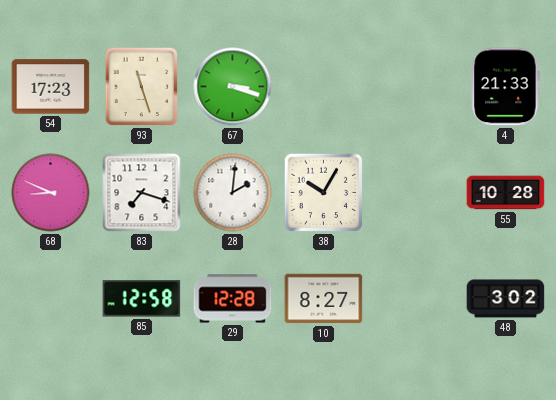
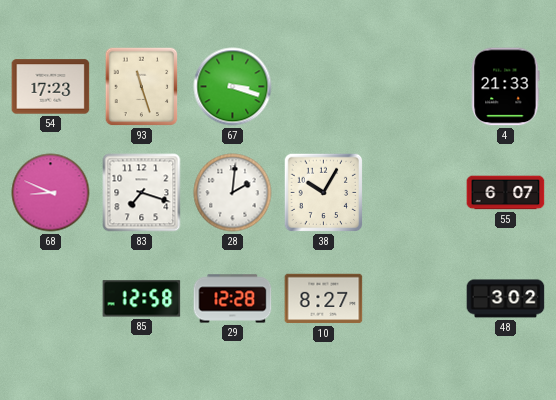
55: 10:28 -> 6:07 (506, 193)
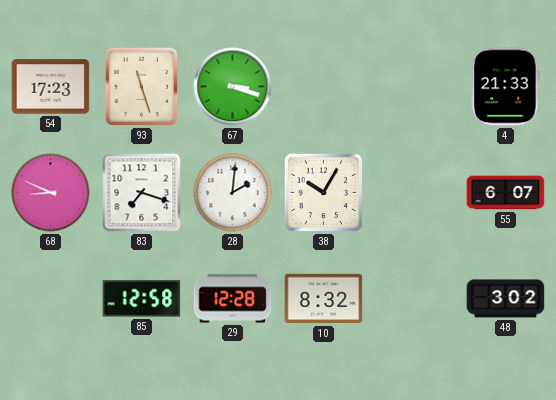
10: 8:27 -> 8:32 (324, 299)
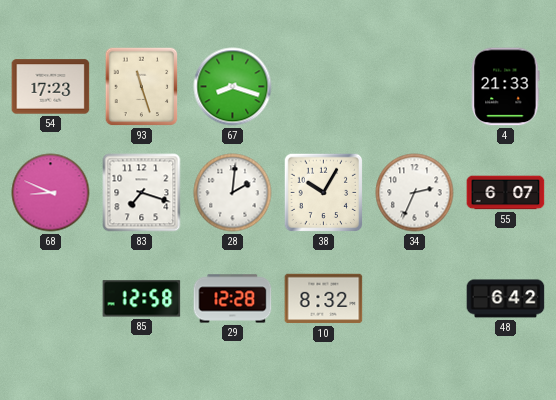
67: 3:18 -> 8:18 (233, 87)
34: none -> 2:34 (415, 193)
48: 3:02 -> 6:42 (506, 299)
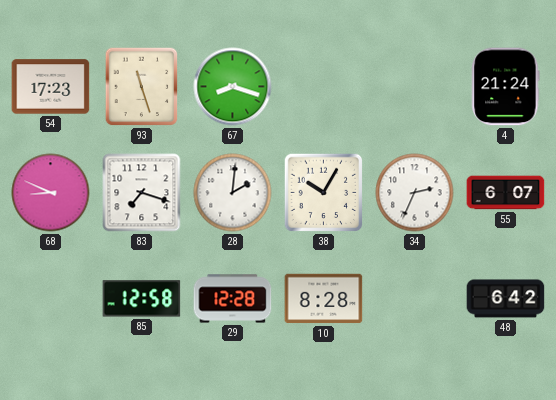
4: 21:33 -> 21:24 (506, 87)
10: 8:32 -> 8:28 (324, 299)
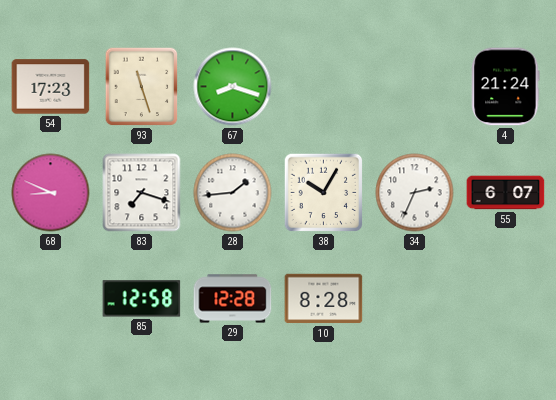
28: 2:01 -> 1:44 (233, 193)
48: 6:42 -> none (506, 299)
